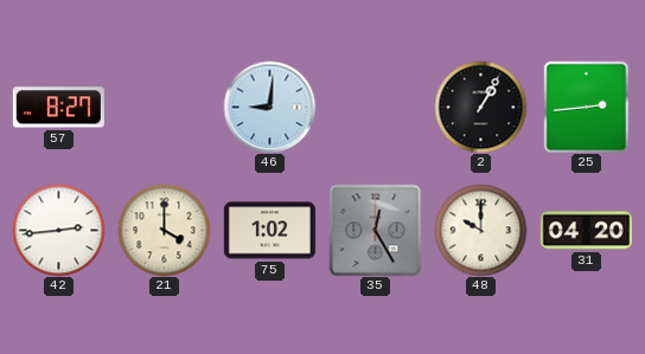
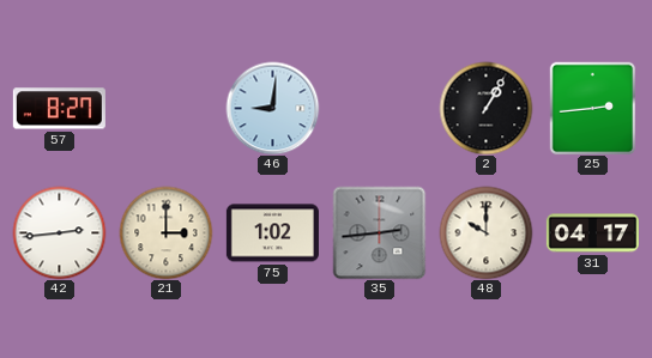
21: 4:00 -> 3:00 (165, 232)
35: 12:25 -> 2:44 (379, 232)
31: 04:20 -> 04:17 (592, 233)
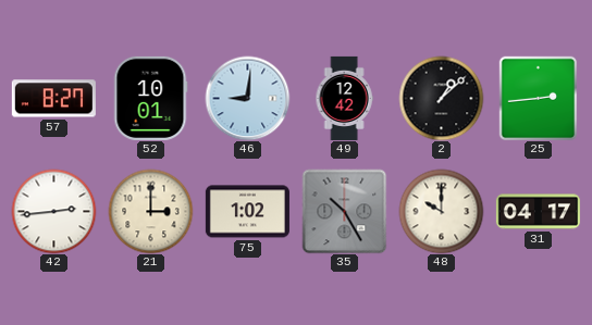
52: none -> 10:01 (150, 98)
49: none -> 12:42 (344, 98)
2: 1:05 -> 1:08 (441, 98)
35: 2:44 -> 10:25 (344, 211)
